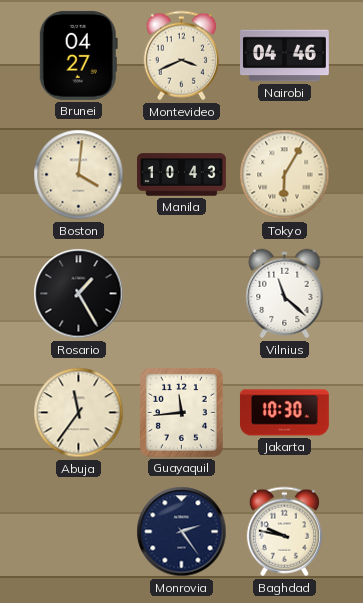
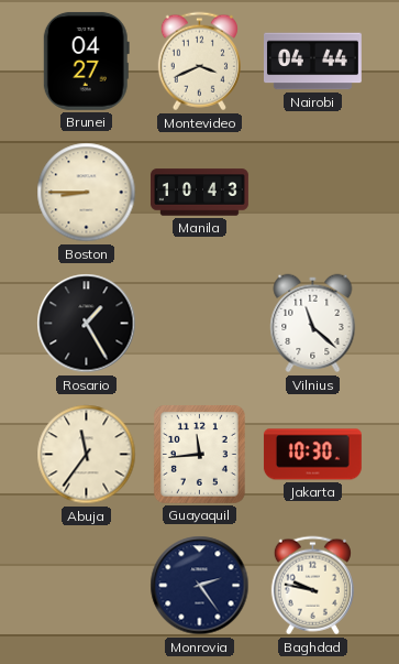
Nairobi: 04:46 -> 04:44 (313, 62)
Boston: 4:01 -> 8:45 (87, 193)
Tokyo: 6:05 -> none (285, 175)
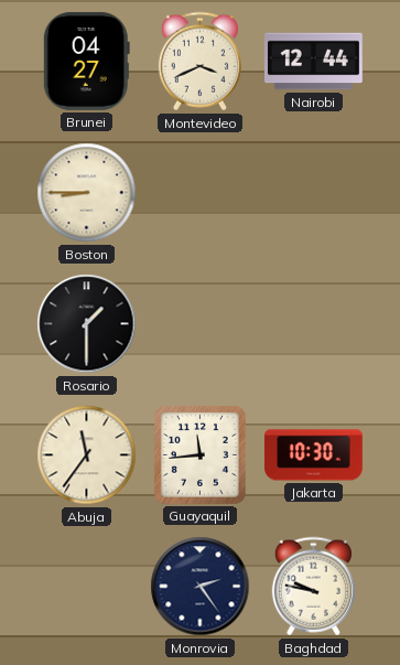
Nairobi: 04:44 -> 12:44 (314, 62)
Manila: 10:43 -> none (200, 193)
Rosario: 1:25 -> 1:30 (87, 324)
Vilnius: 11:22 -> none (313, 324)
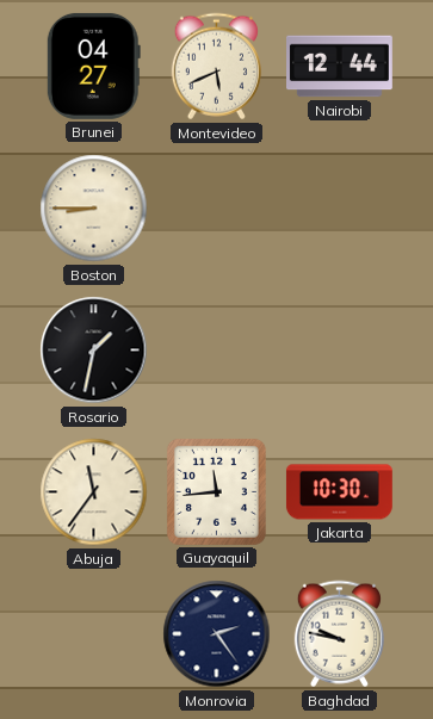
Montevideo: 3:41 -> 5:41 (216, 67)
Rosario: 1:30 -> 1:32 (94, 351)
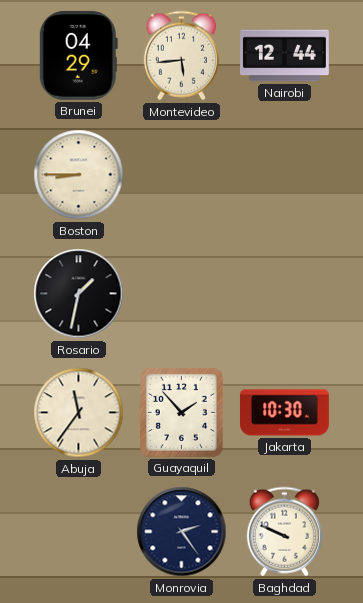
Brunei: 04:27 -> 04:29 (78, 55)
Montevideo: 5:41 -> 5:44 (181, 56)
Guayaquil: 11:44 -> 1:53 (181, 412)
Baghdad: 9:47 -> 9:49 (284, 532)
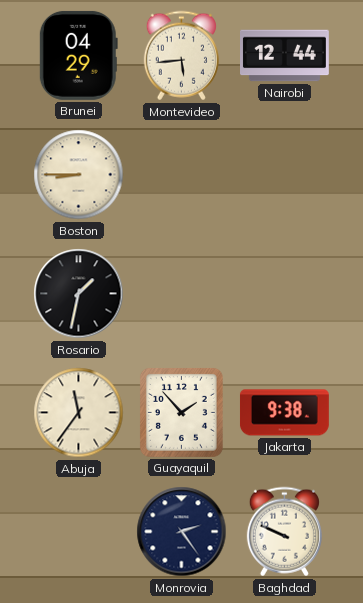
Jakarta: 10:30 -> 9:38 (284, 413)
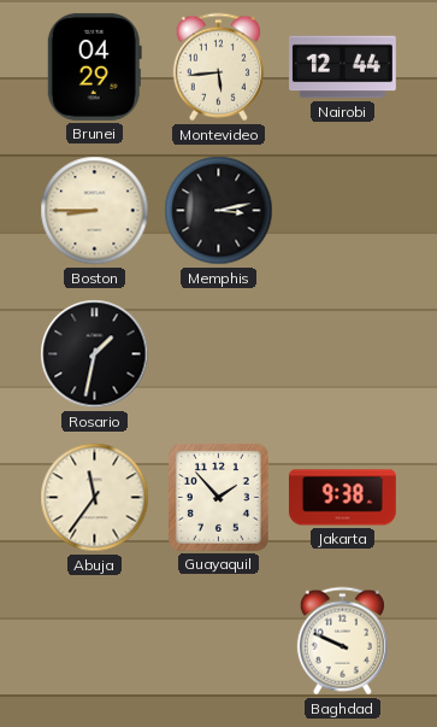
Memphis: none -> 3:13 (219, 211)
Monrovia: 2:24 -> none (182, 532)
